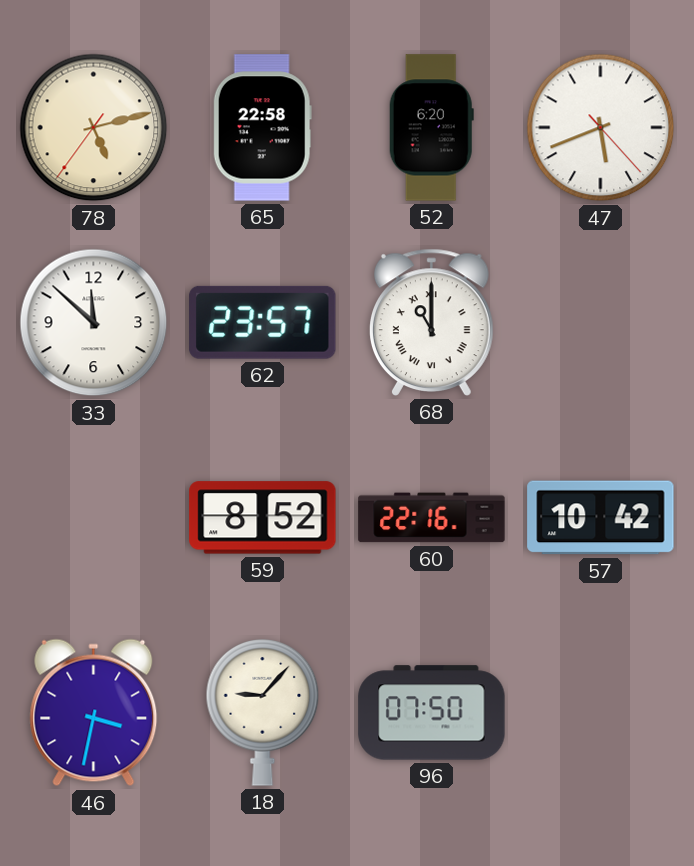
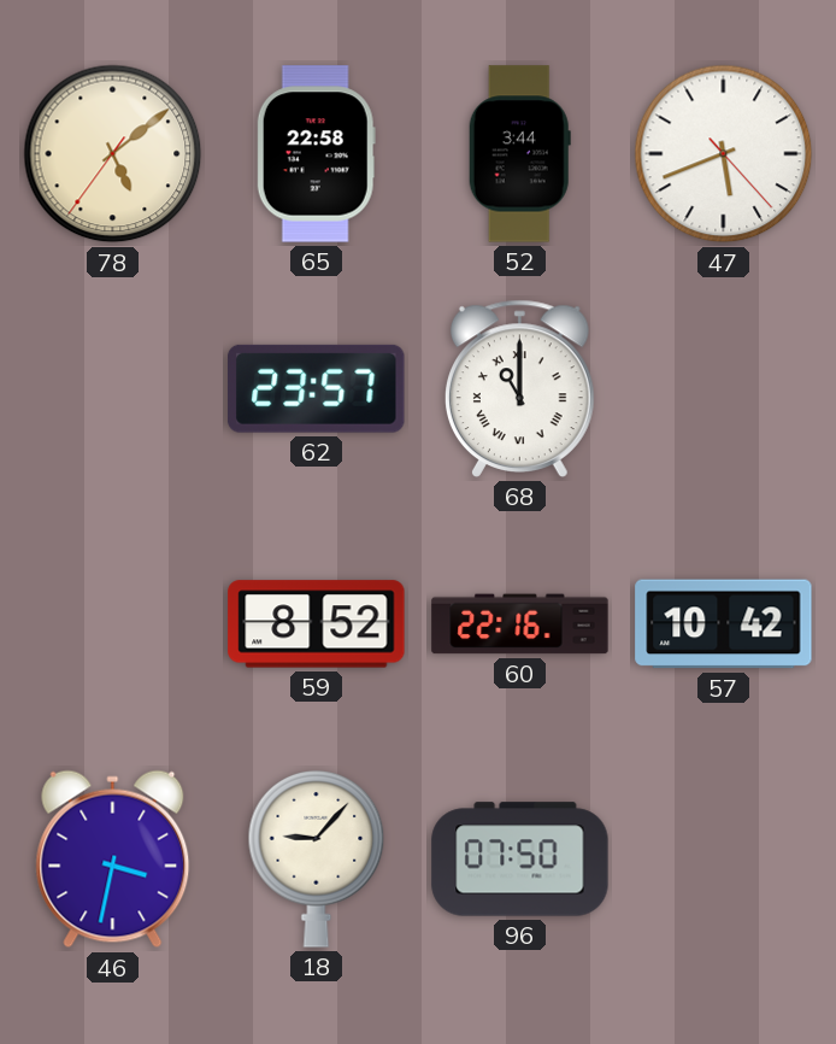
78: 5:12 -> 5:08 (113, 154)
52: 6:20 -> 3:44 (519, 154)
33: 11:52 -> none (94, 323)
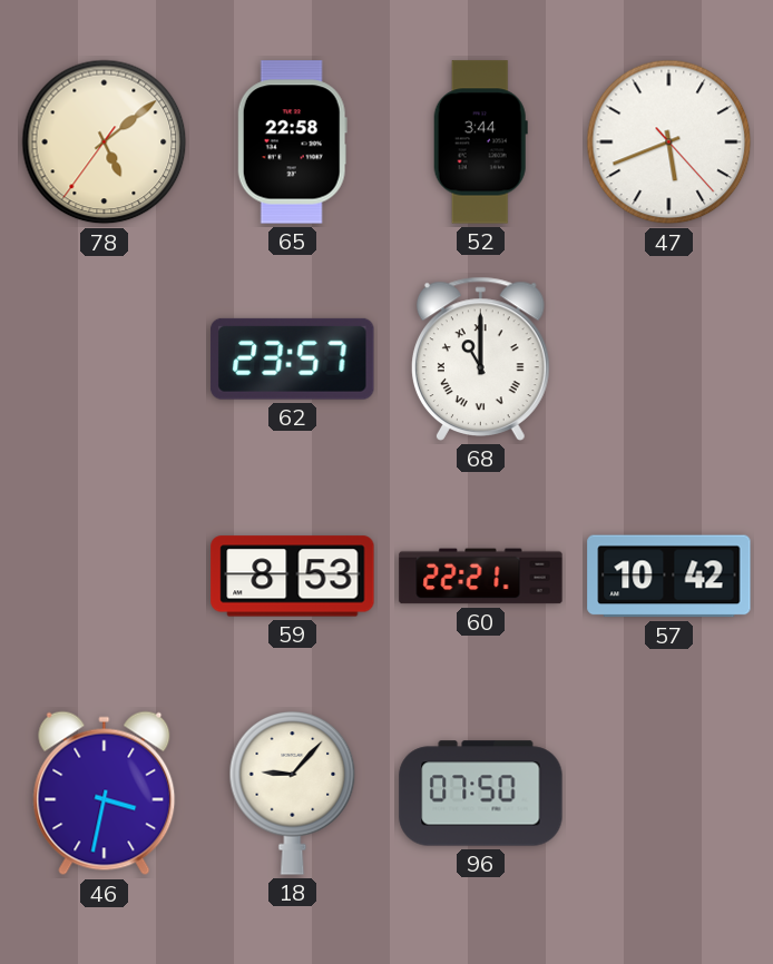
59: 8:52 -> 8:53 (293, 577)
60: 22:16 -> 22:21 (481, 577)
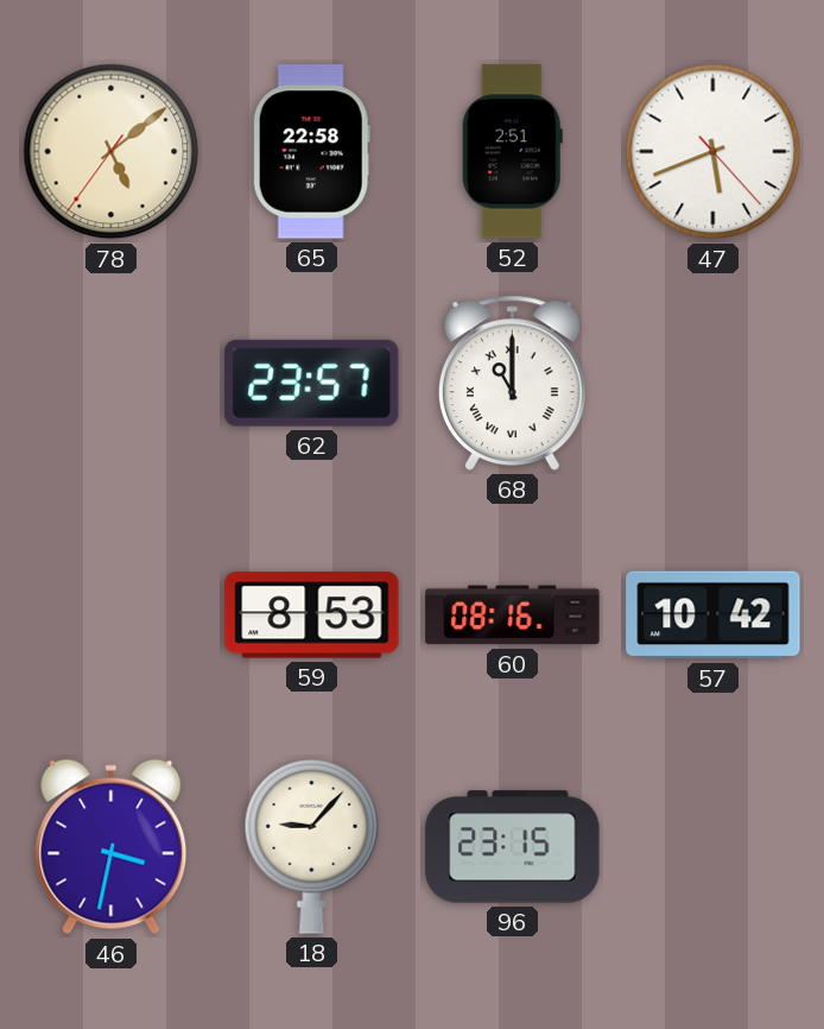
52: 3:44 -> 2:51 (512, 152)
60: 22:21 -> 08:16 (513, 615)
96: 07:50 -> 23:15 (513, 847)
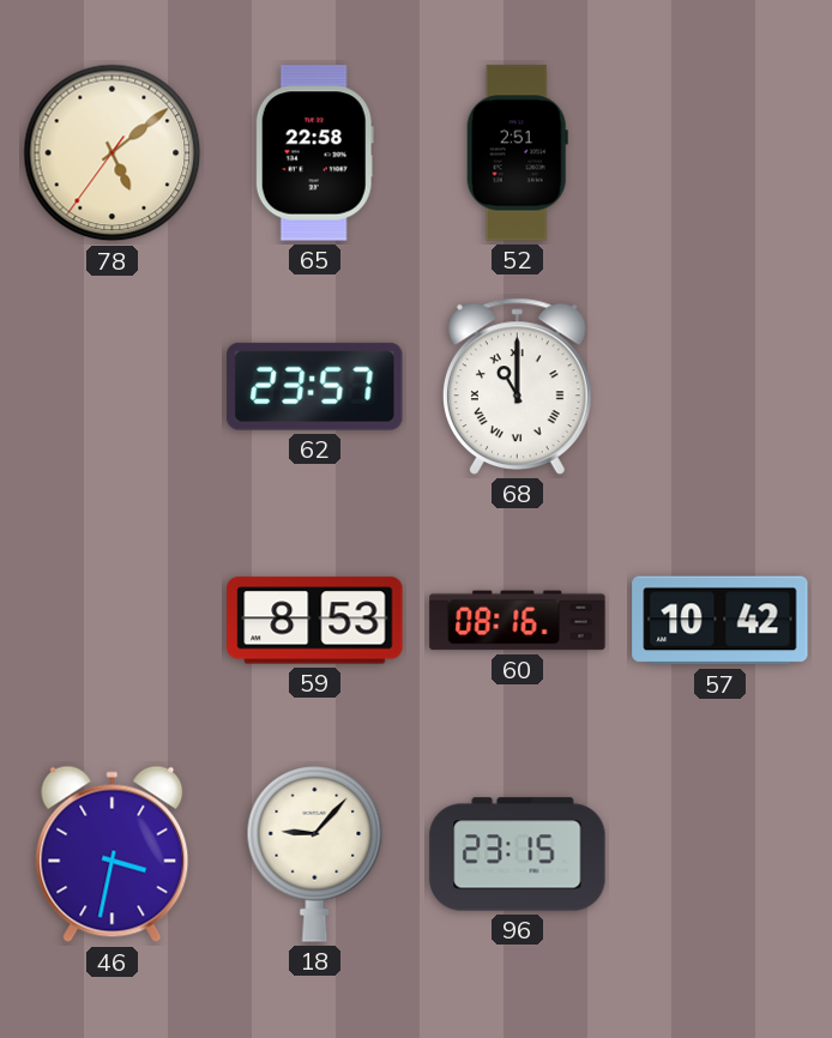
47: 5:41 -> none (714, 152)
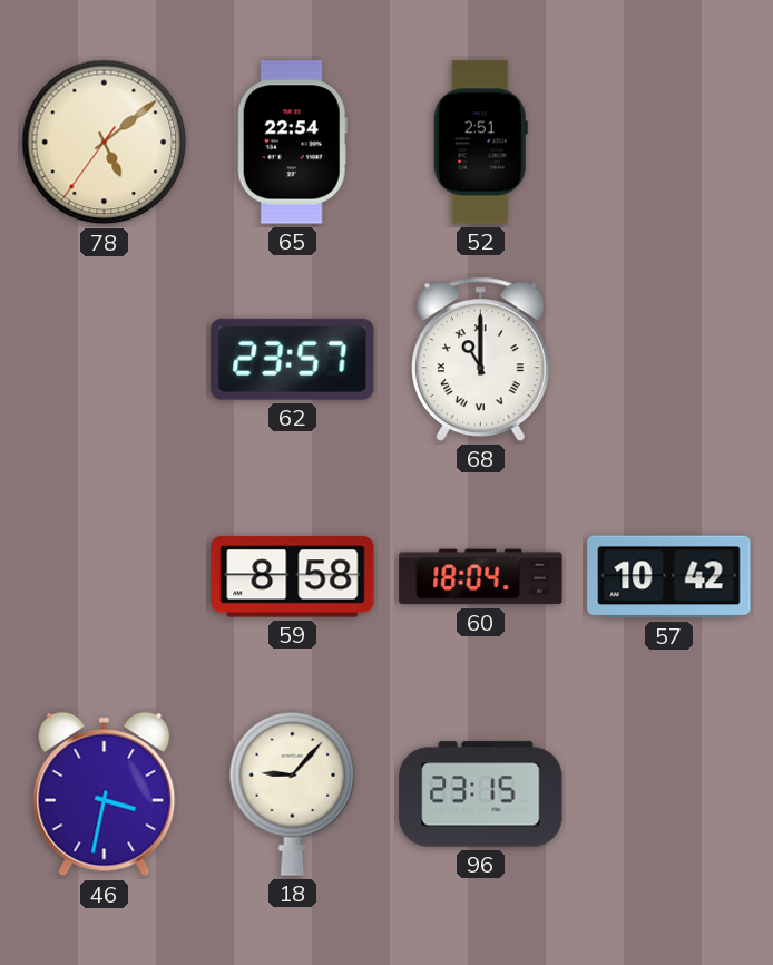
65: 22:58 -> 22:54 (292, 143)
59: 8:53 -> 8:58 (293, 577)
60: 08:16 -> 18:04 (481, 577)
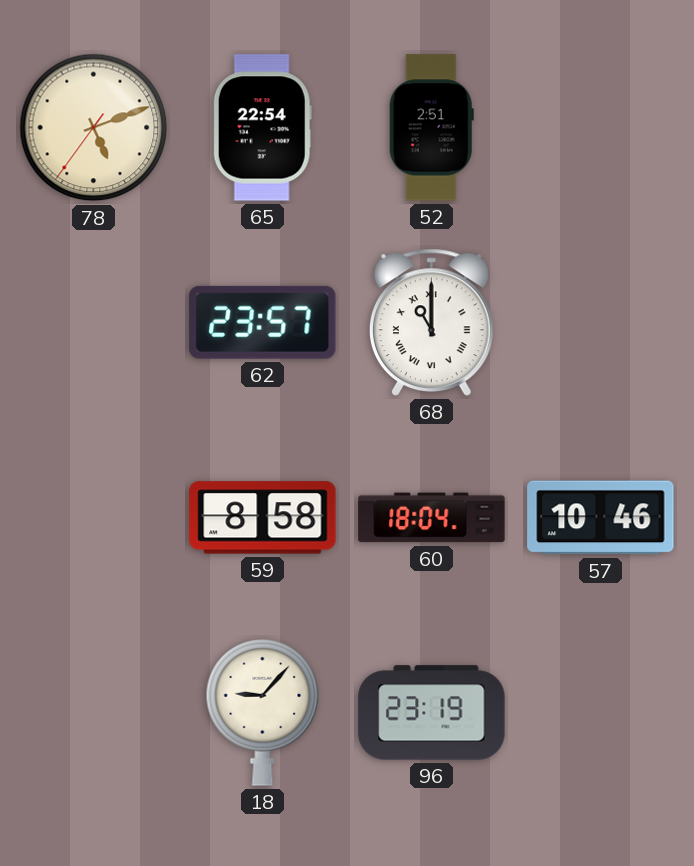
78: 5:08 -> 5:11 (94, 128)
57: 10:42 -> 10:46 (601, 518)
46: 3:32 -> none (105, 795)
96: 23:15 -> 23:19 (432, 713)
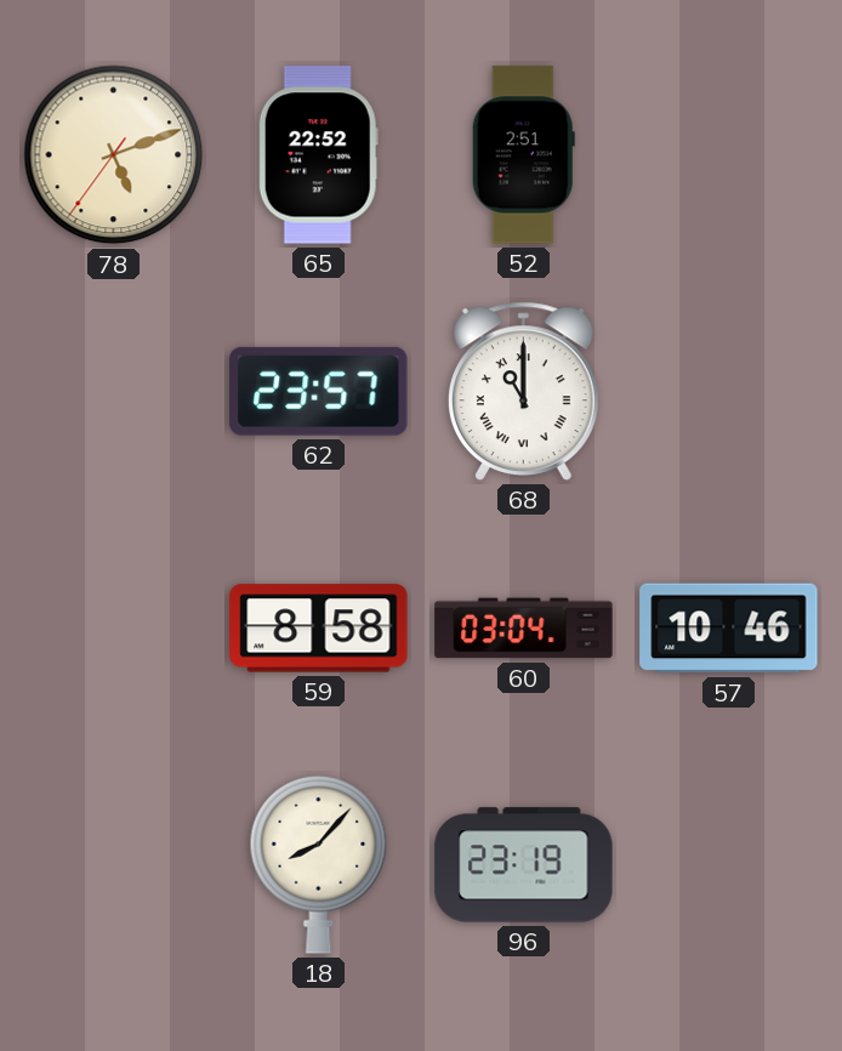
65: 22:54 -> 22:52 (318, 155)
60: 18:04 -> 03:04 (524, 629)
18: 9:07 -> 8:07 (319, 865)
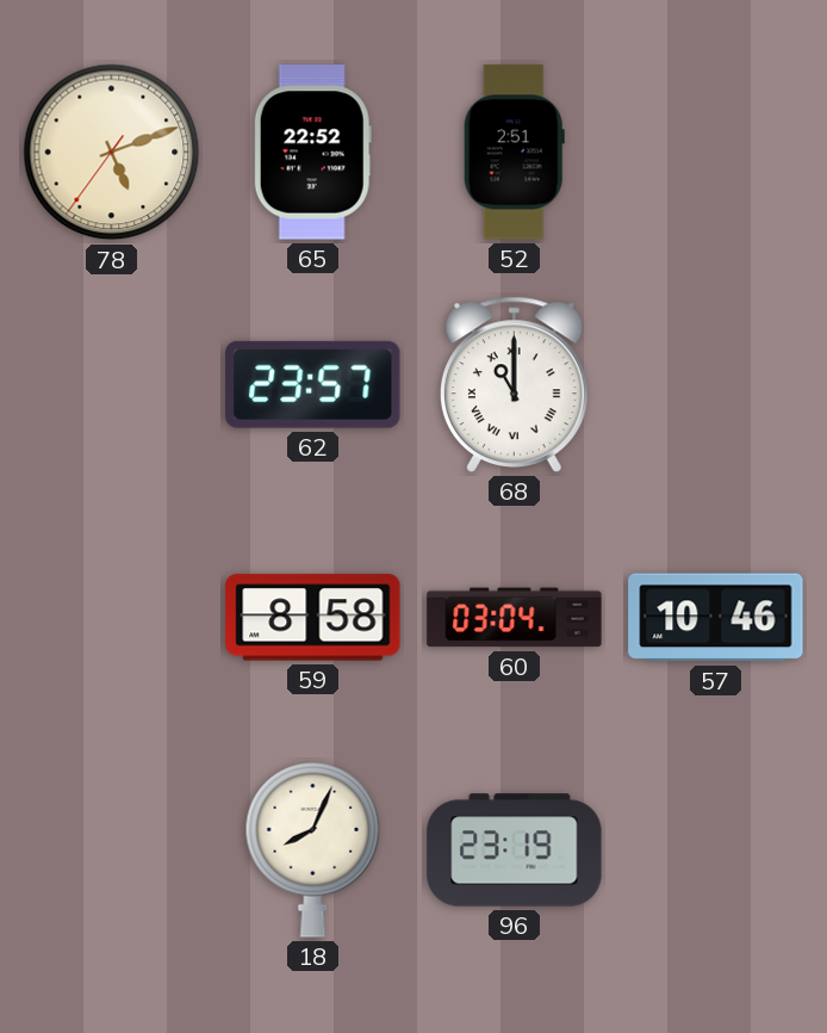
18: 8:07 -> 8:04 (313, 850)
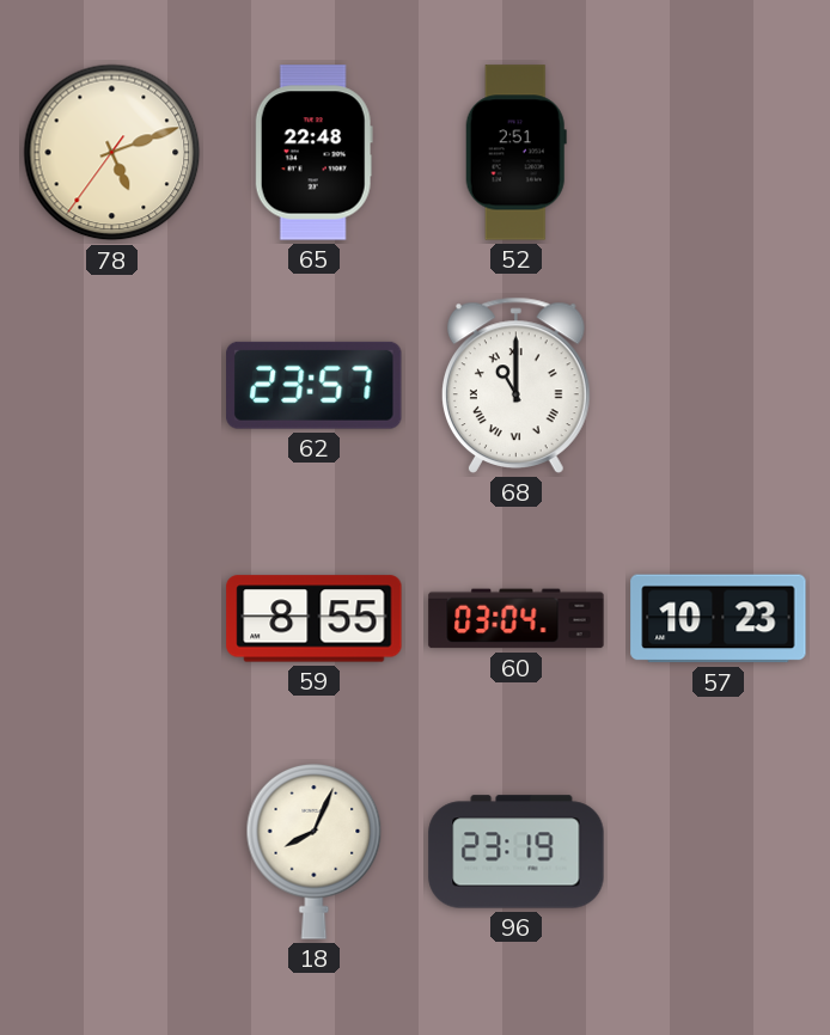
65: 22:52 -> 22:48 (313, 153)
59: 8:58 -> 8:55 (315, 619)
57: 10:46 -> 10:23 (719, 619)
